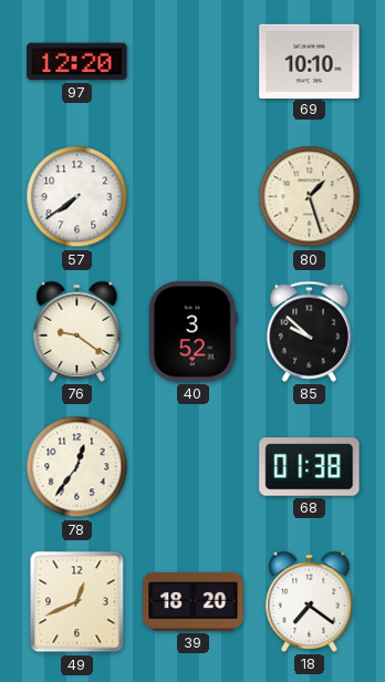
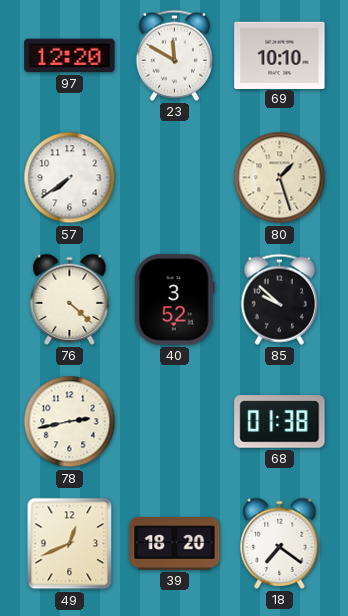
23: none -> 11:50 (174, 55)
76: 9:21 -> 4:22 (70, 299)
78: 12:36 -> 2:43 (70, 422)
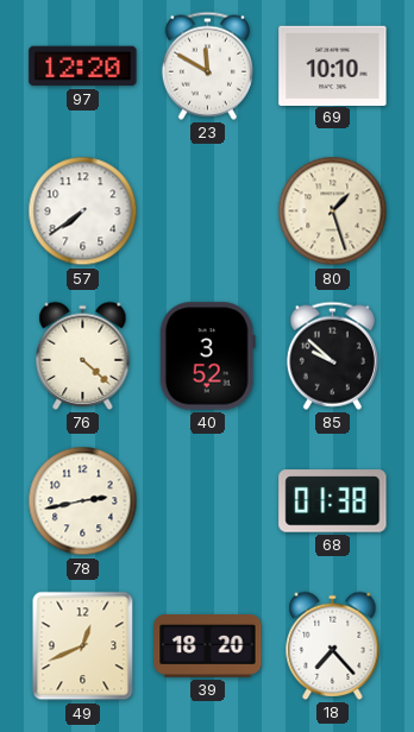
18: 7:21 -> 7:23 (333, 645)
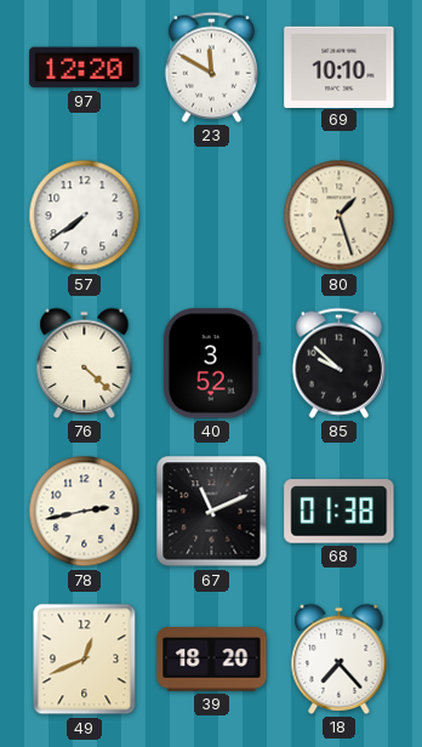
67: none -> 11:11 (212, 512)
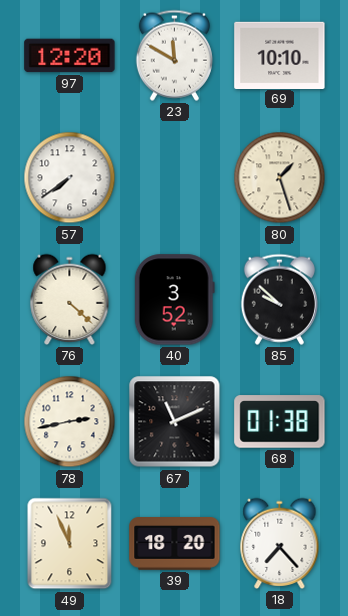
49: 12:41 -> 11:56 (70, 544)
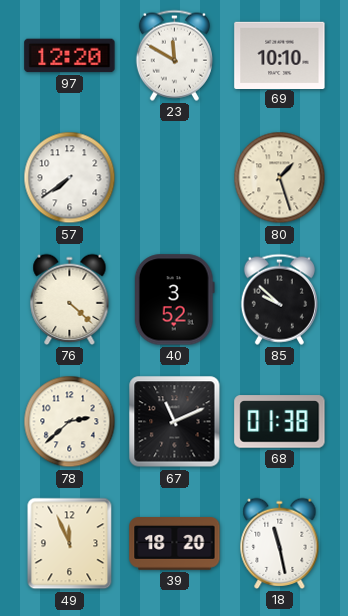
78: 2:43 -> 2:38 (70, 422)
18: 7:23 -> 11:28 (280, 543)
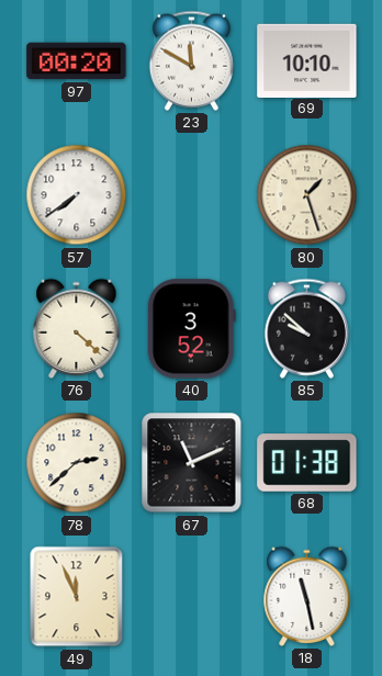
97: 12:20 -> 00:20 (77, 61)
39: 18:20 -> none (175, 544)
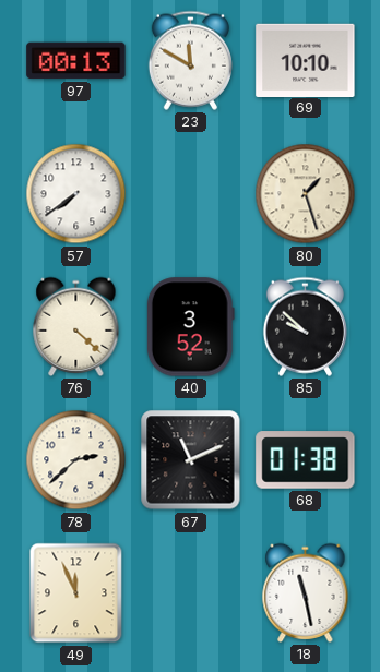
97: 00:20 -> 00:13 (76, 61)
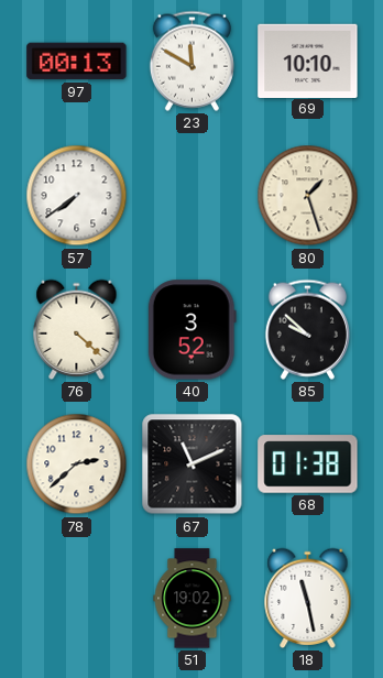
49: 11:56 -> none (76, 593)
51: none -> 19:02 (193, 599)
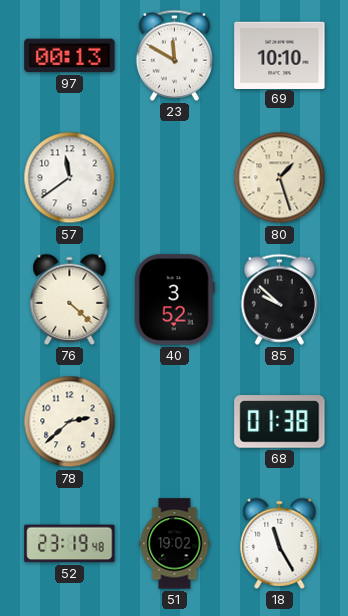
57: 7:39 -> 11:39 (70, 178)
67: 11:11 -> none (193, 464)
52: none -> 23:19 (70, 544)
18: 11:28 -> 11:25 (280, 543)
